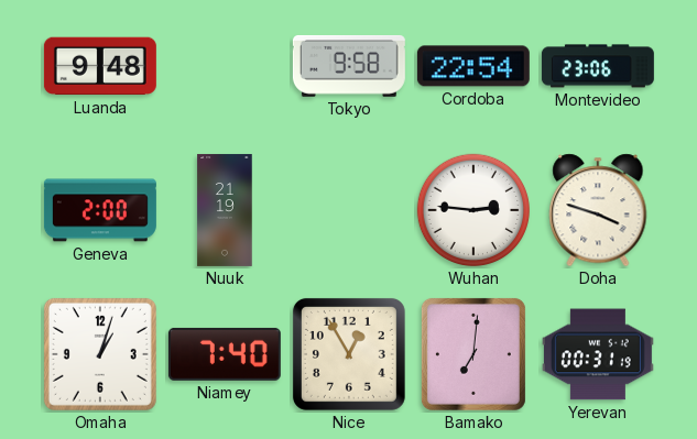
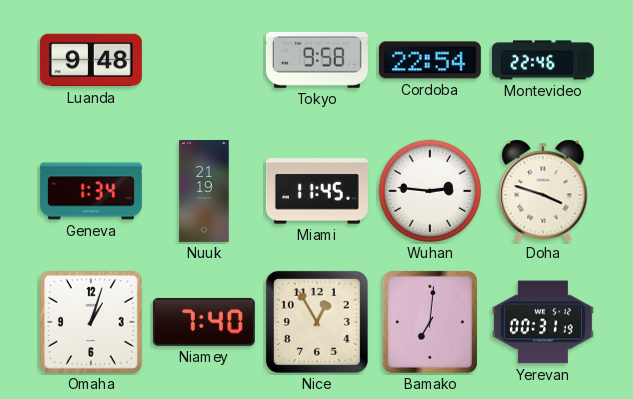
Montevideo: 23:06 -> 22:46 (543, 60)
Geneva: 2:00 -> 1:34 (91, 191)
Miami: none -> 11:45 (317, 191)
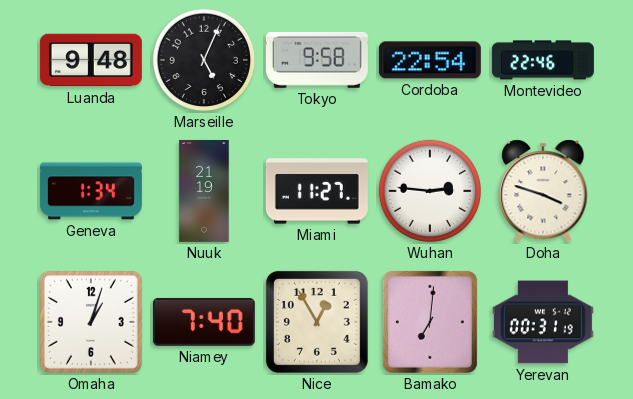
Marseille: none -> 5:04 (204, 60)
Miami: 11:45 -> 11:27 (317, 191)
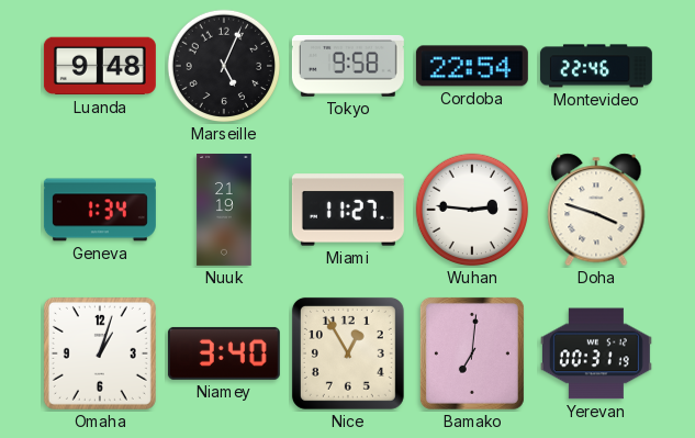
Niamey: 7:40 -> 3:40 (224, 353)
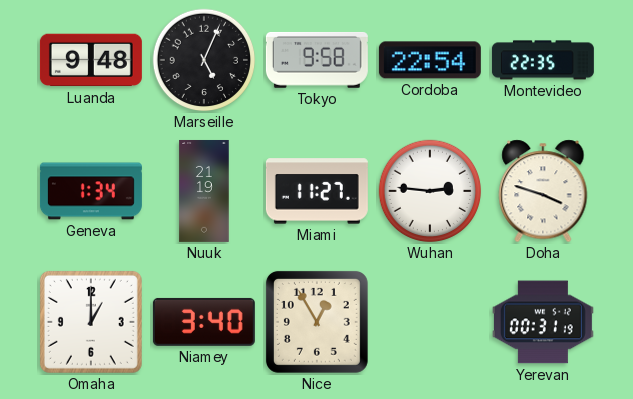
Montevideo: 22:46 -> 22:35 (543, 60)
Omaha: 1:03 -> 1:00 (91, 322)
Bamako: 7:01 -> none (472, 353)
